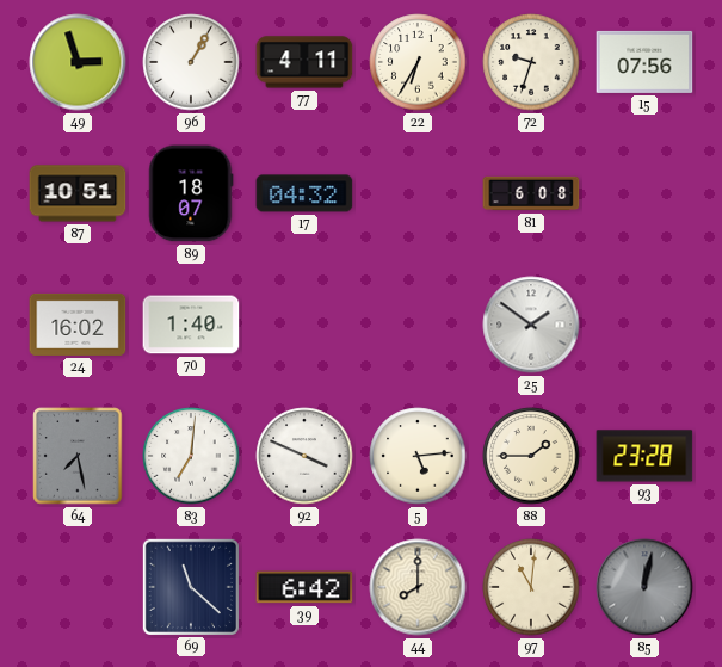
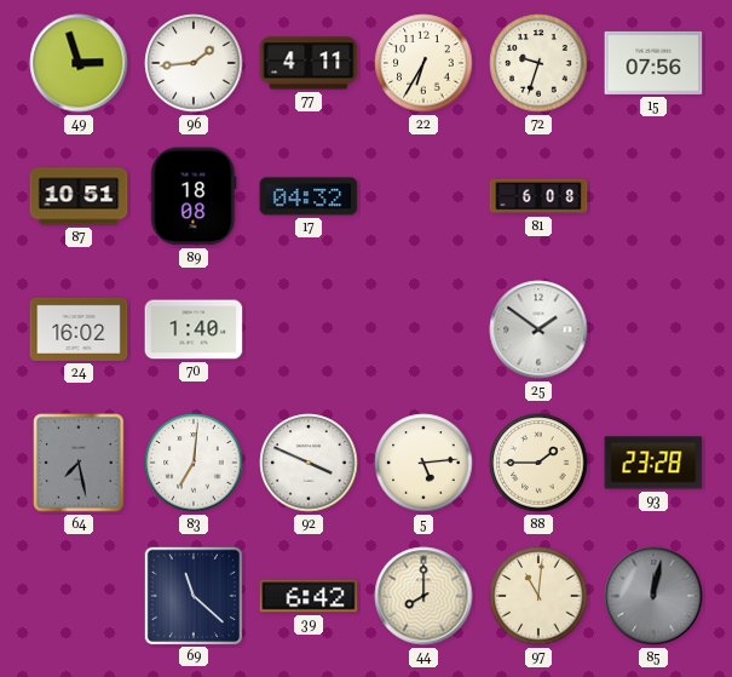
96: 1:05 -> 1:44 (194, 63)
89: 18:07 -> 18:08 (194, 196)
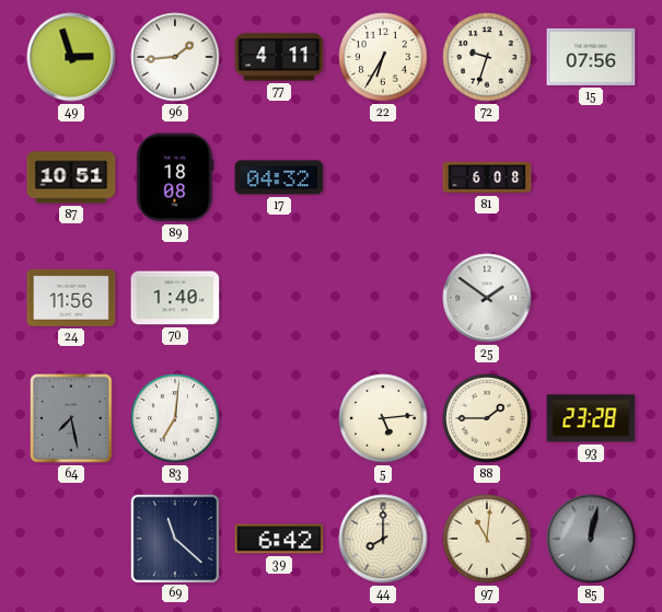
24: 16:02 -> 11:56 (71, 298)
92: 3:49 -> none (309, 463)
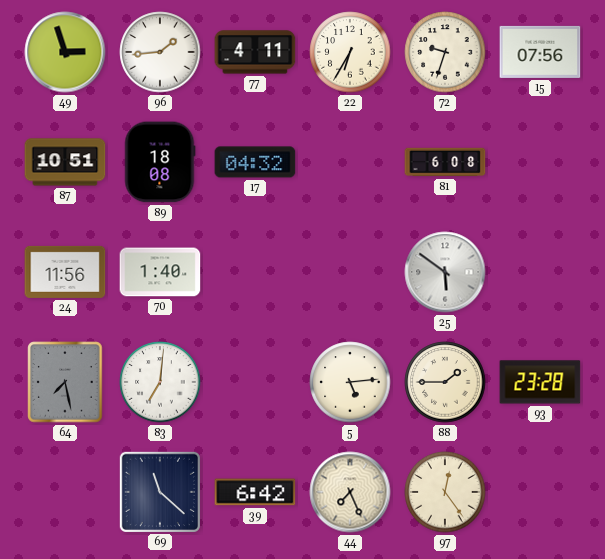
25: 1:51 -> 5:51 (445, 272)
44: 8:00 -> 7:26 (350, 492)
97: 11:01 -> 12:24 (445, 492)
85: 12:02 -> none (591, 539)
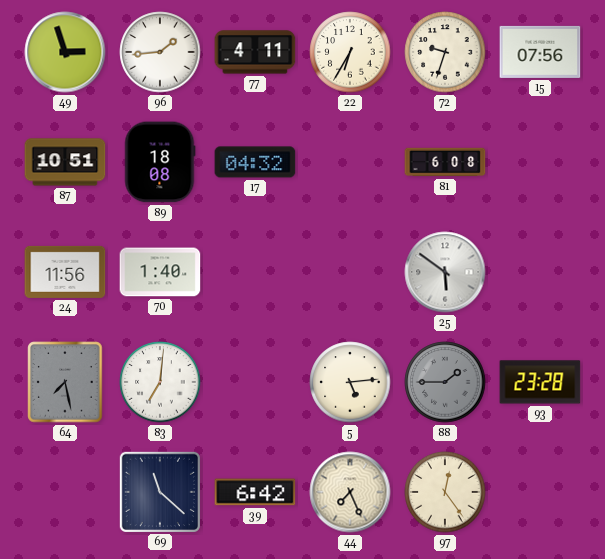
88 dial: cream -> grey (445, 382)
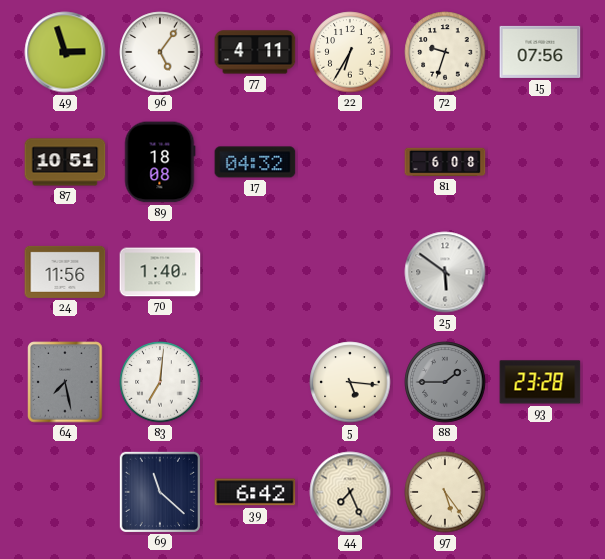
96: 1:44 -> 5:06 (160, 52)
5: 5:14 -> 5:16 (350, 382)
97: 12:24 -> 5:24 (445, 492)
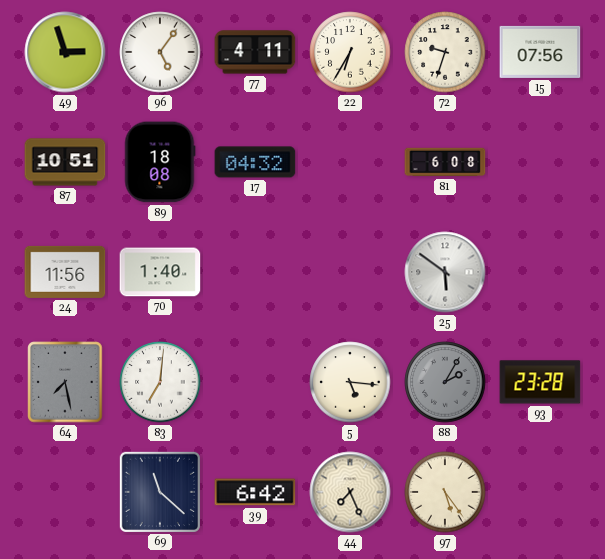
88: 1:45 -> 2:05 (445, 382)
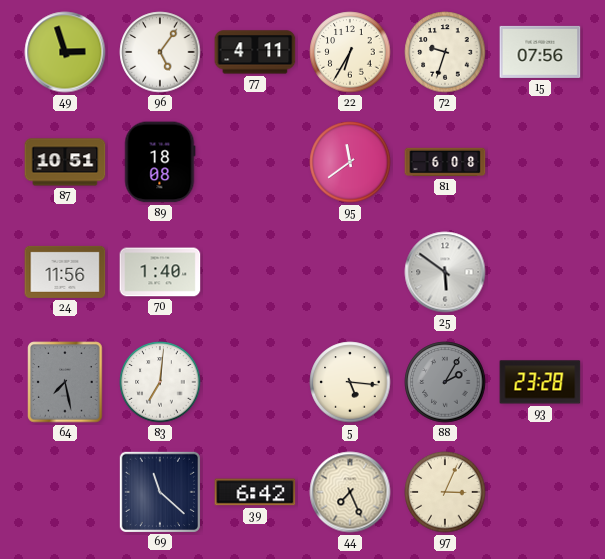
17: 04:32 -> none (255, 162)
95: none -> 11:39 (350, 162)
97: 5:24 -> 3:04 (445, 492)
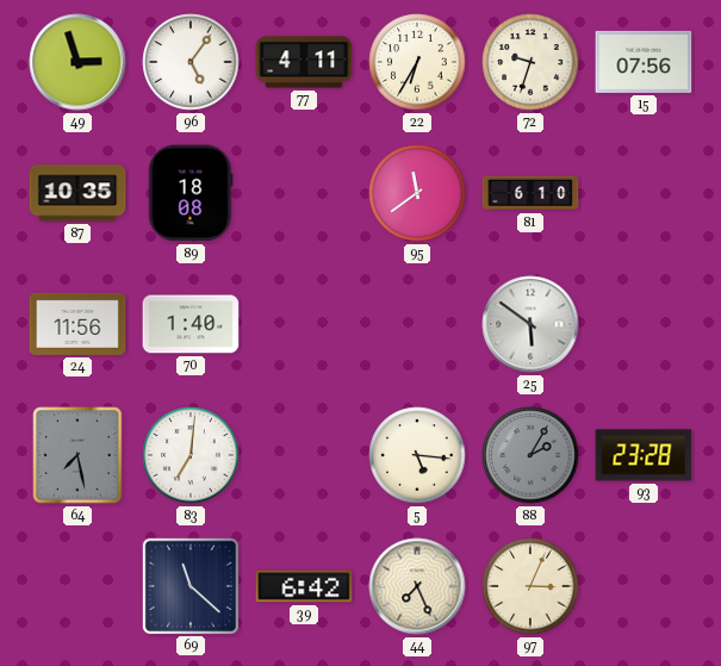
87: 10:51 -> 10:35 (77, 193)
81: 6:08 -> 6:10 (530, 193)
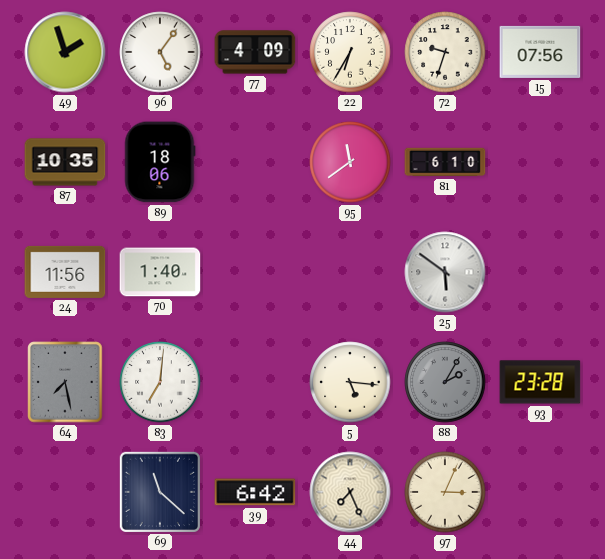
49: 2:57 -> 1:57 (65, 52)
77: 4:11 -> 4:09 (255, 52)
89: 18:08 -> 18:06 (160, 162)
